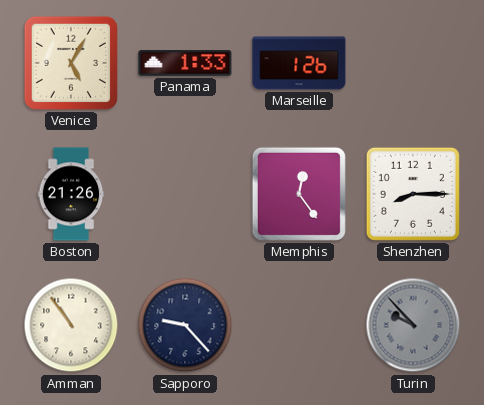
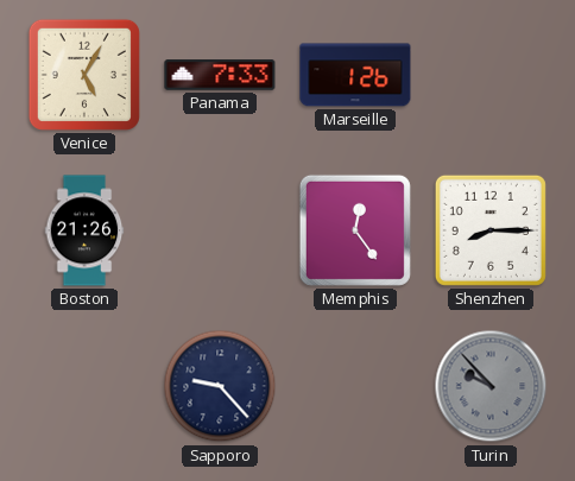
Panama: 1:33 -> 7:33 (220, 75)
Amman: 10:54 -> none (71, 325)
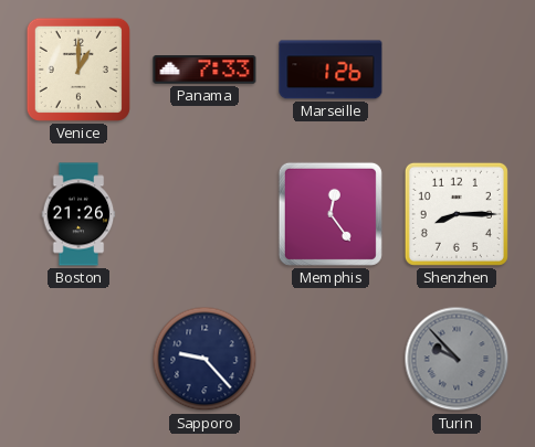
Venice: 5:05 -> 1:00 (78, 70)
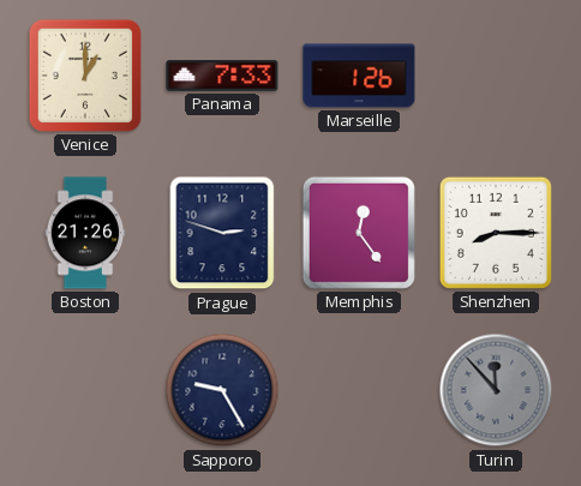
Prague: none -> 2:48 (222, 233)
Sapporo: 9:23 -> 9:25 (222, 390)
Turin: 9:53 -> 11:53 (496, 390)
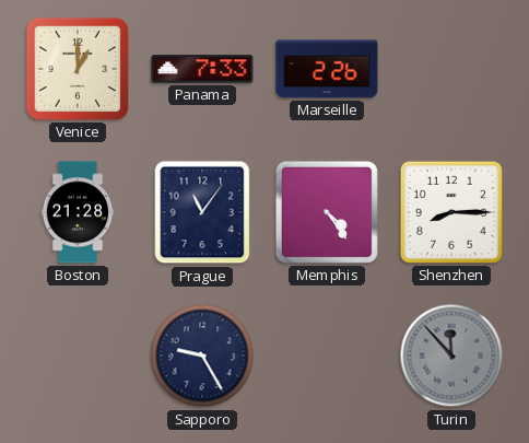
Marseille: 1:26 -> 2:26 (327, 69)
Boston: 21:26 -> 21:28 (78, 212)
Prague: 2:48 -> 11:06 (202, 212)
Memphis: 12:24 -> 4:24 (327, 212)
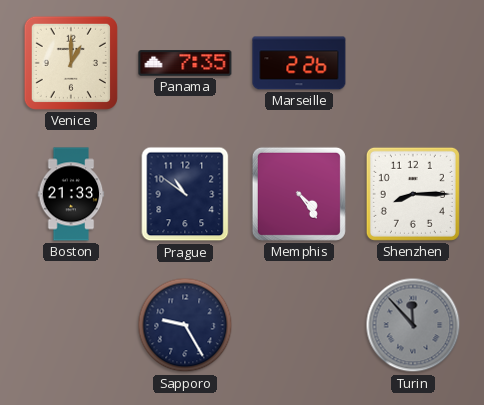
Panama: 7:33 -> 7:35 (185, 63)
Boston: 21:28 -> 21:33 (71, 194)
Prague: 11:06 -> 10:51 (185, 194)
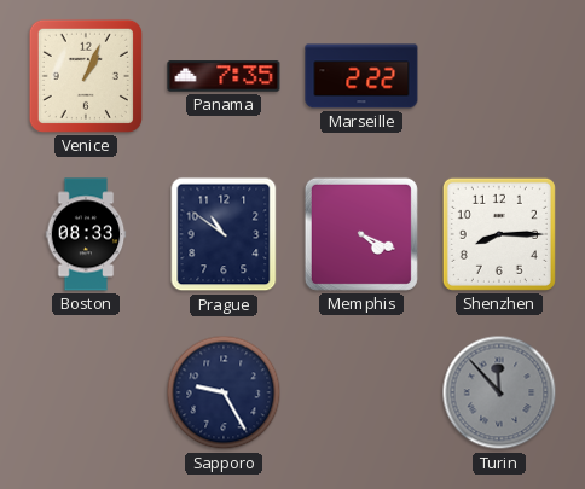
Venice: 1:00 -> 1:04 (86, 76)
Marseille: 2:26 -> 2:22 (361, 76)
Boston: 21:33 -> 08:33 (86, 234)
Memphis: 4:24 -> 4:19 (361, 234)
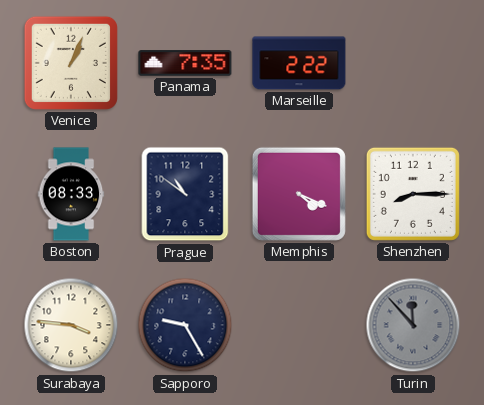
Surabaya: none -> 3:46 (71, 325)
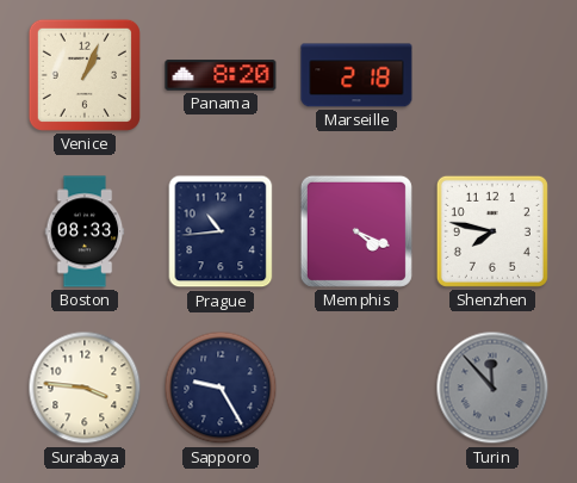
Panama: 7:35 -> 8:20 (221, 75)
Marseille: 2:22 -> 2:18 (356, 75)
Prague: 10:51 -> 10:44 (221, 231)
Shenzhen: 8:15 -> 7:47 (492, 231)
